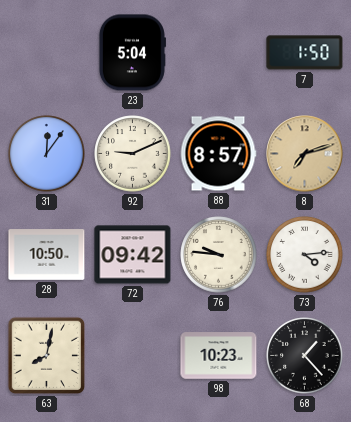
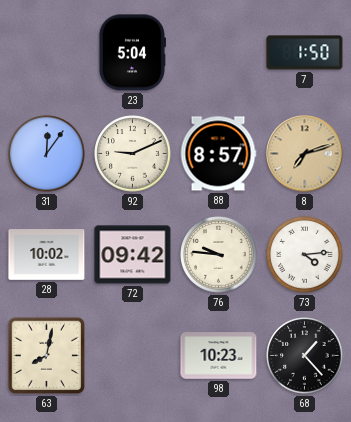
28: 10:50 -> 10:02 (47, 255)
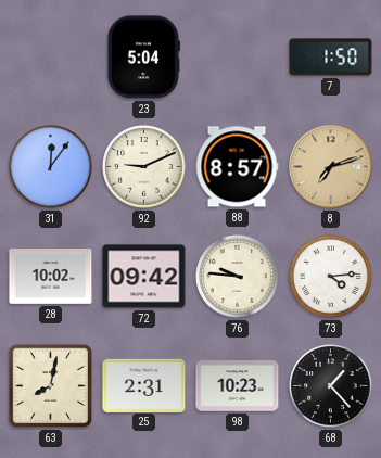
25: none -> 2:31 (144, 385)
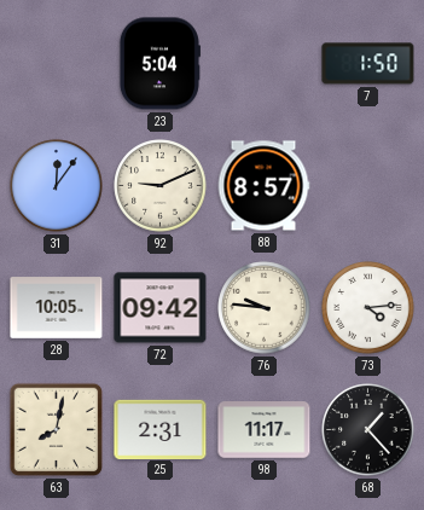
8: 7:12 -> none (331, 167)
28: 10:02 -> 10:05 (57, 308)
98: 10:23 -> 11:17 (265, 430)
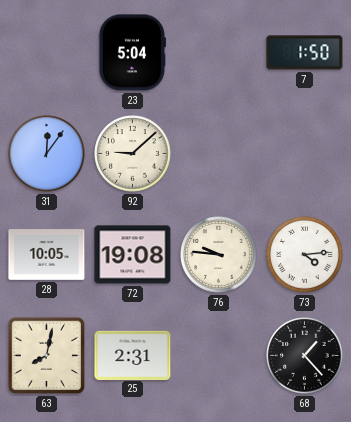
92: 9:11 -> 9:08 (133, 154)
88: 8:57 -> none (263, 186)
72: 09:42 -> 19:08 (133, 255)
98: 11:17 -> none (265, 430)
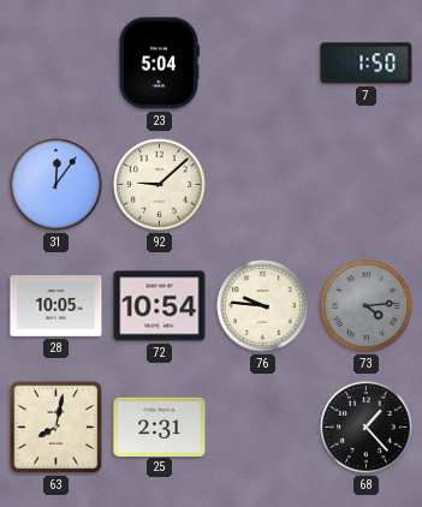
72: 19:08 -> 10:54 (160, 306)
73 dial: white -> grey (367, 306)
